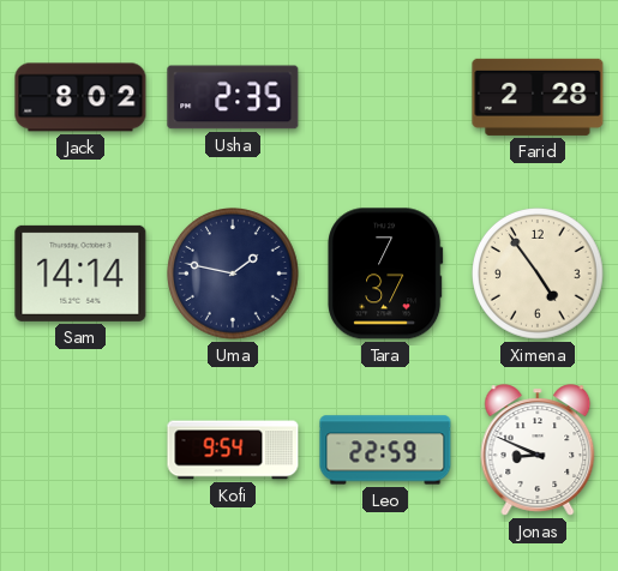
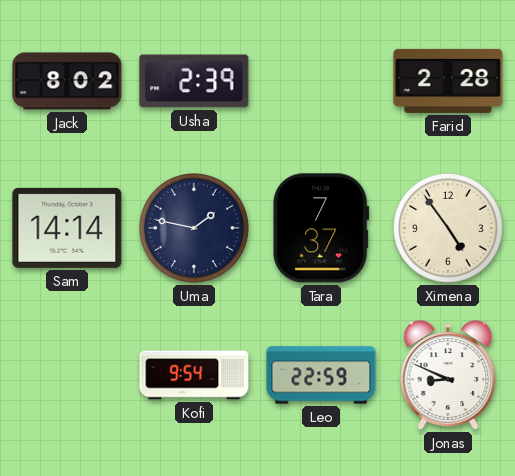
Usha: 2:35 -> 2:39 (194, 81)
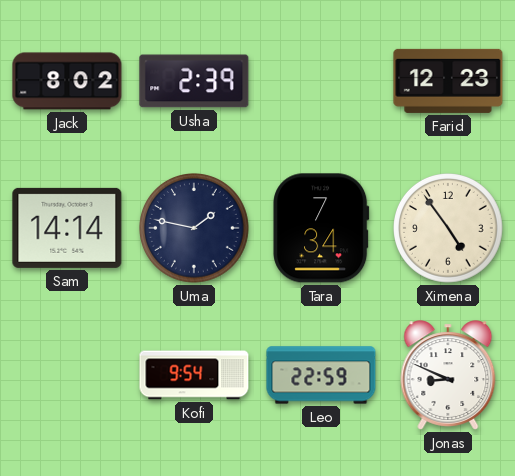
Farid: 2:28 -> 12:23 (448, 81)
Tara: 7:37 -> 7:34 (321, 228)
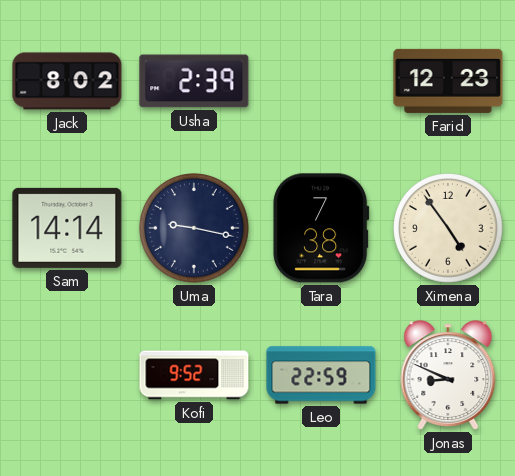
Uma: 1:47 -> 9:17 (195, 229)
Tara: 7:34 -> 7:38 (321, 228)
Kofi: 9:54 -> 9:52 (194, 375)
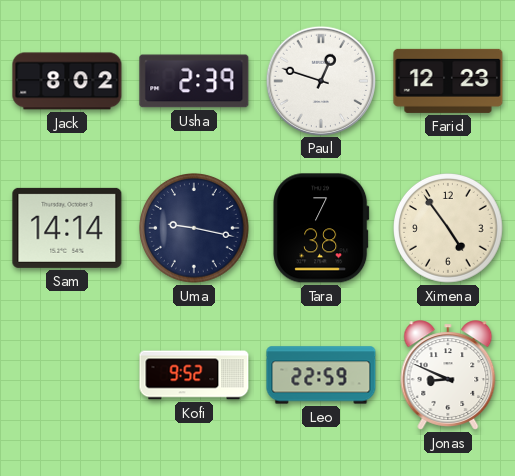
Paul: none -> 12:48 (320, 80)
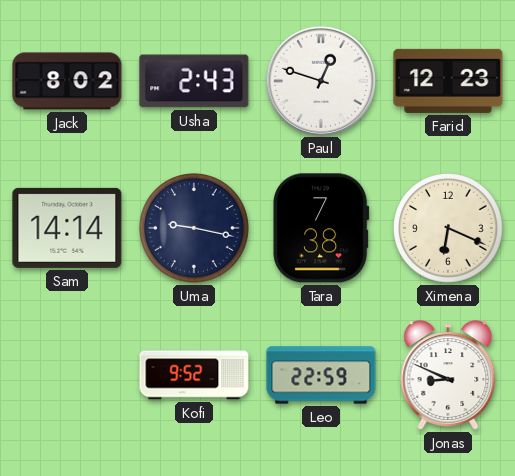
Usha: 2:39 -> 2:43 (194, 81)
Ximena: 4:54 -> 6:19 (449, 229)
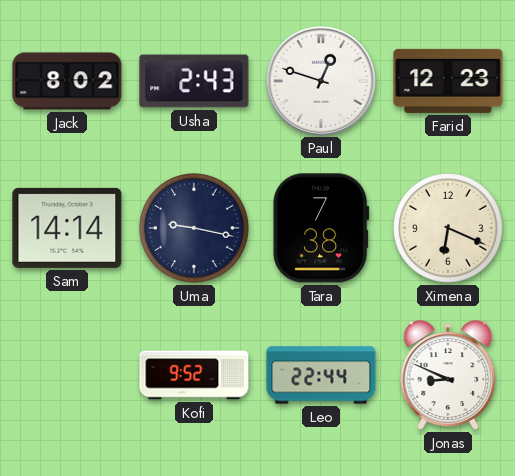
Leo: 22:59 -> 22:44 (321, 375)
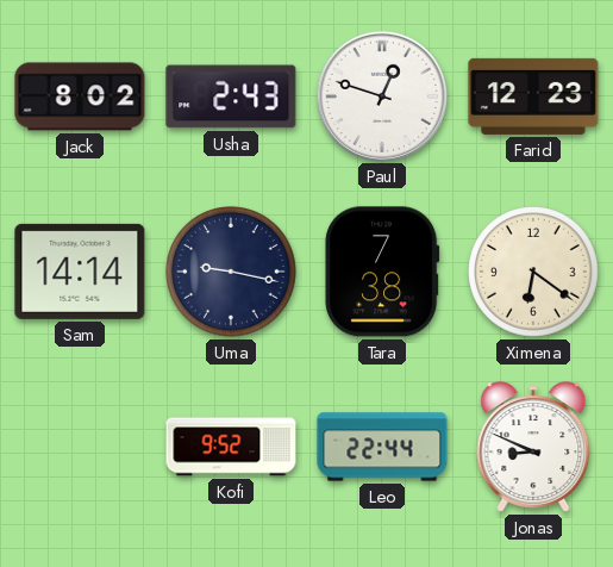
Ximena: 6:19 -> 6:21 (534, 273)
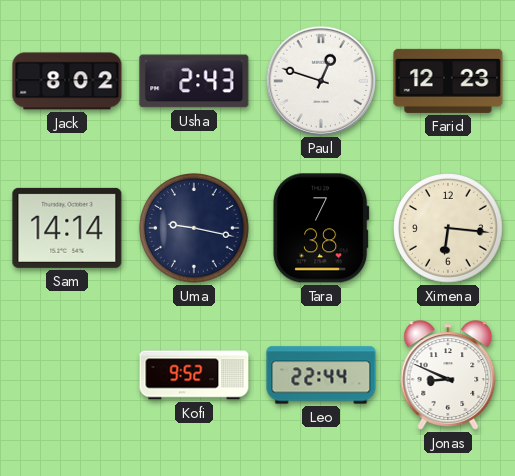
Ximena: 6:21 -> 6:16 (449, 229)
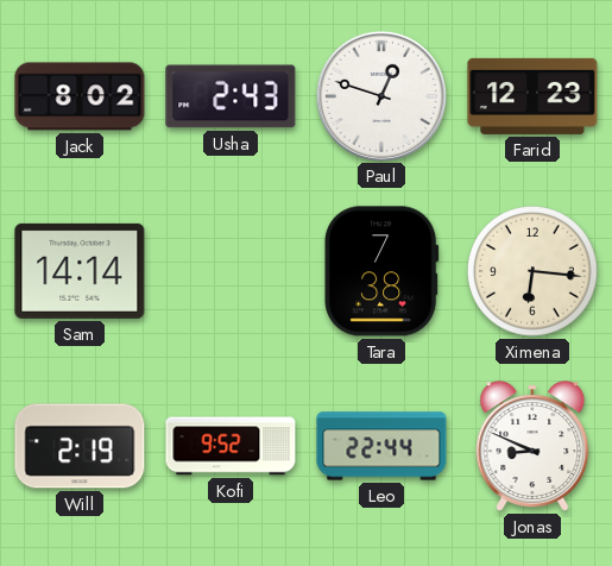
Uma: 9:17 -> none (195, 229)
Will: none -> 2:19 (80, 446)
